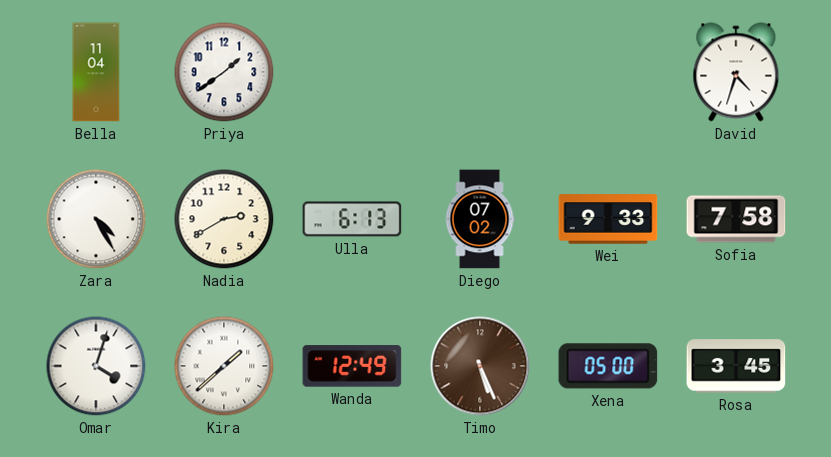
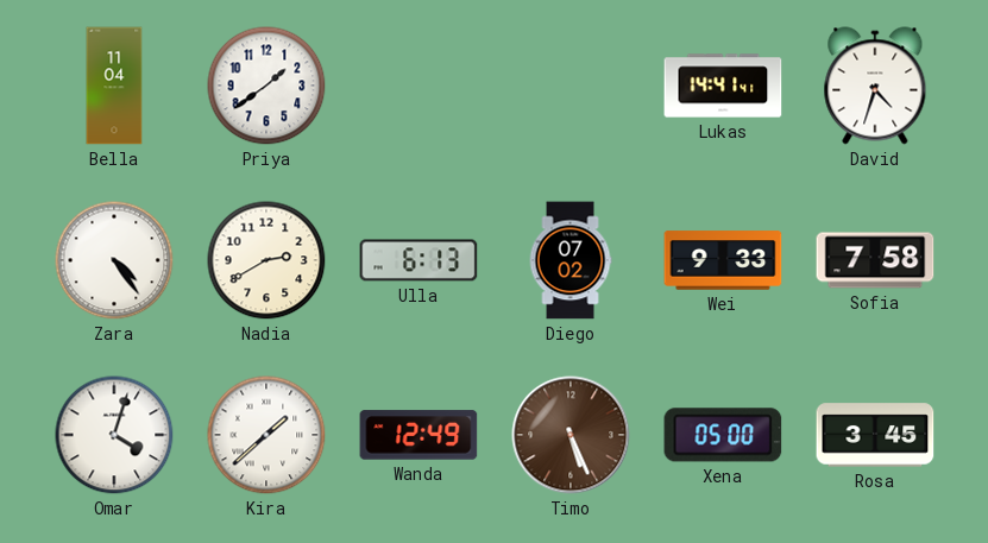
Lukas: none -> 14:41 (723, 86)
Zara: 4:25 -> 4:24 (114, 260)
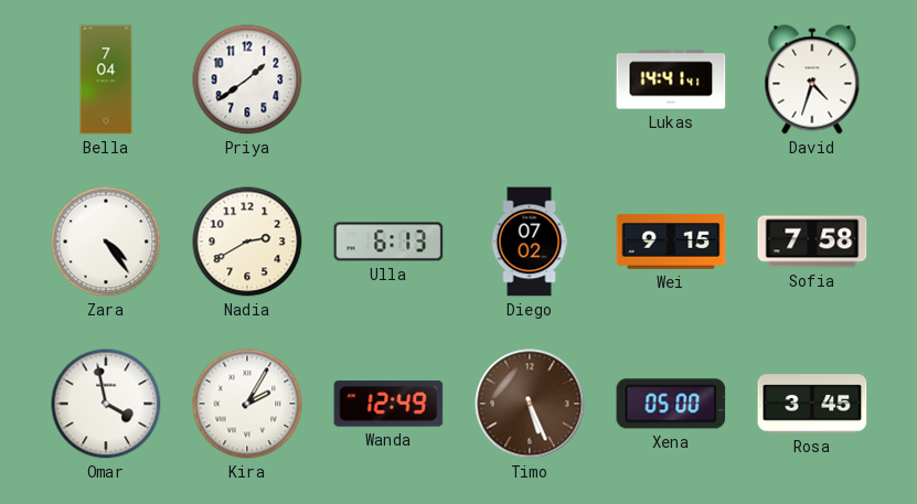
Bella: 11:04 -> 7:04 (106, 79)
Wei: 9:33 -> 9:15 (671, 242)
Omar: 4:03 -> 3:58 (106, 404)
Kira: 1:38 -> 2:05 (247, 404)
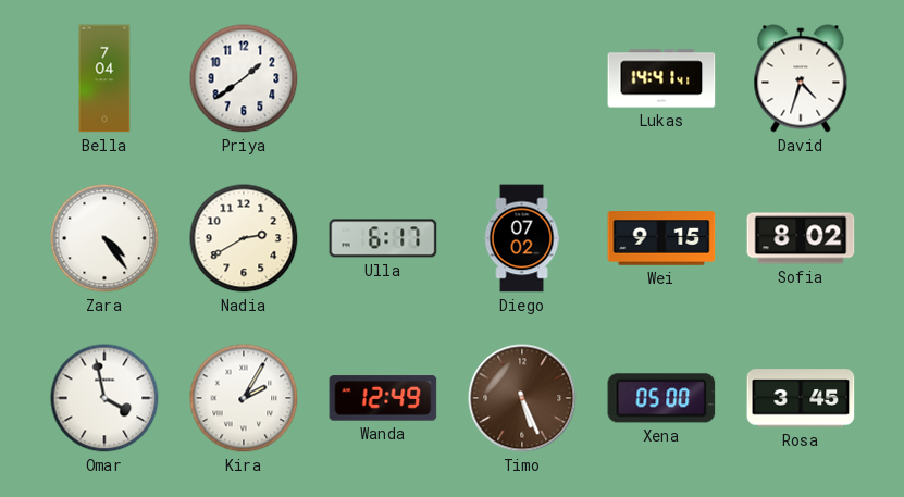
Ulla: 6:13 -> 6:17 (383, 238)
Sofia: 7:58 -> 8:02 (801, 238)
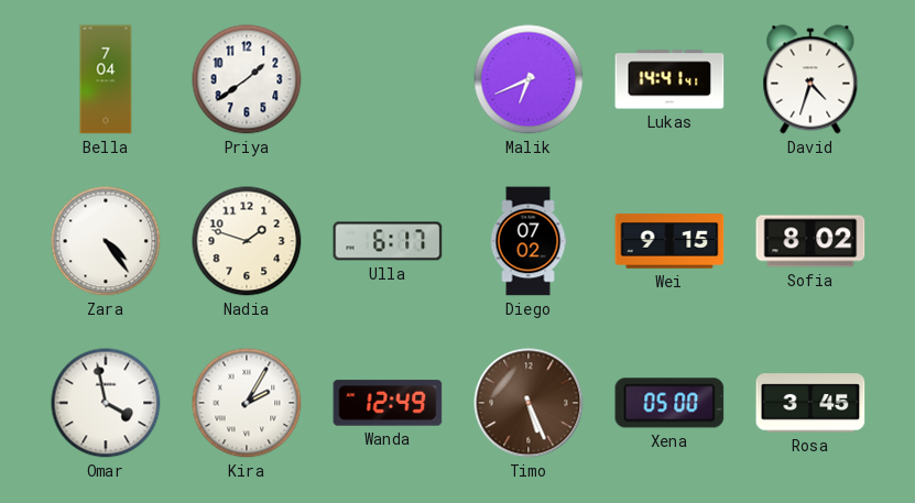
Malik: none -> 6:41 (529, 79)
Nadia: 2:40 -> 1:48 (247, 241)
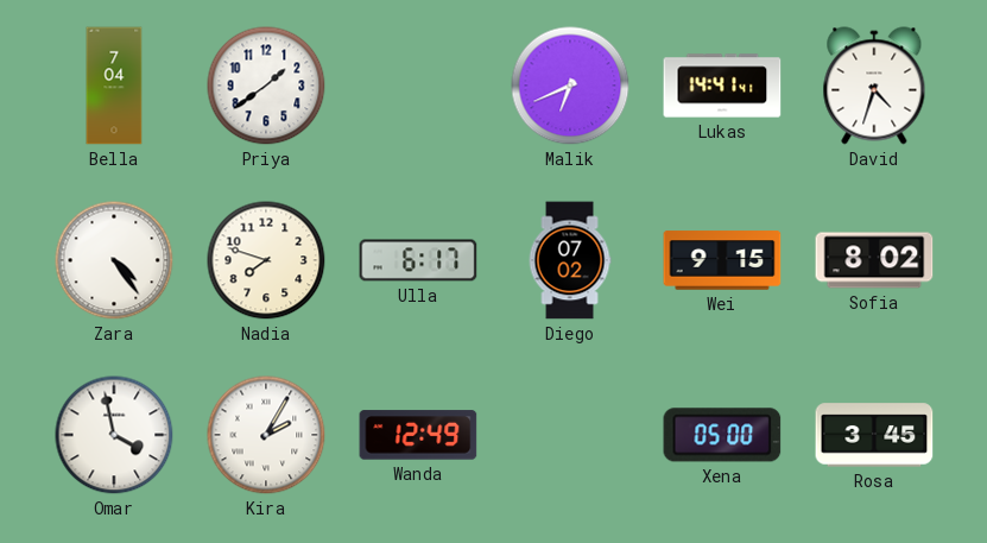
Nadia: 1:48 -> 7:48 (266, 260)
Timo: 5:26 -> none (529, 403)
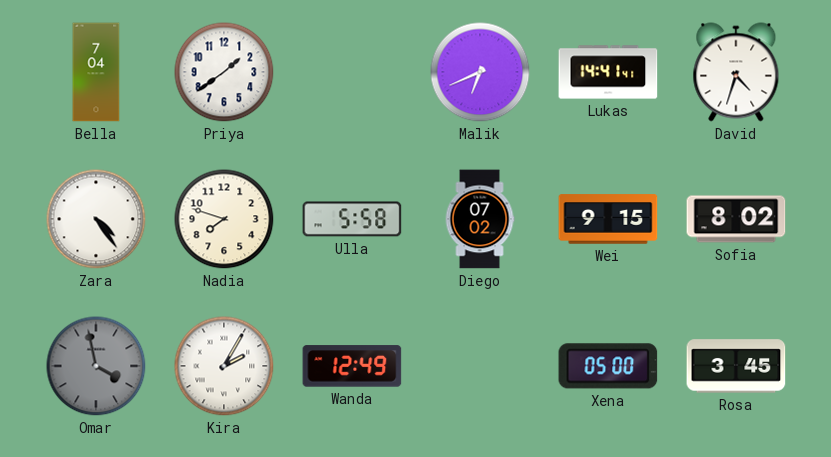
Ulla: 6:17 -> 5:58 (352, 219)
Omar dial: white -> grey (96, 366)
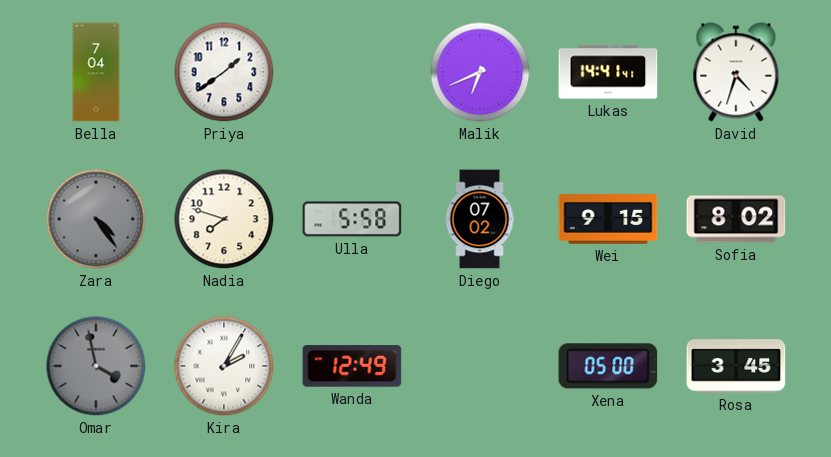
Zara dial: white -> grey (96, 219)
